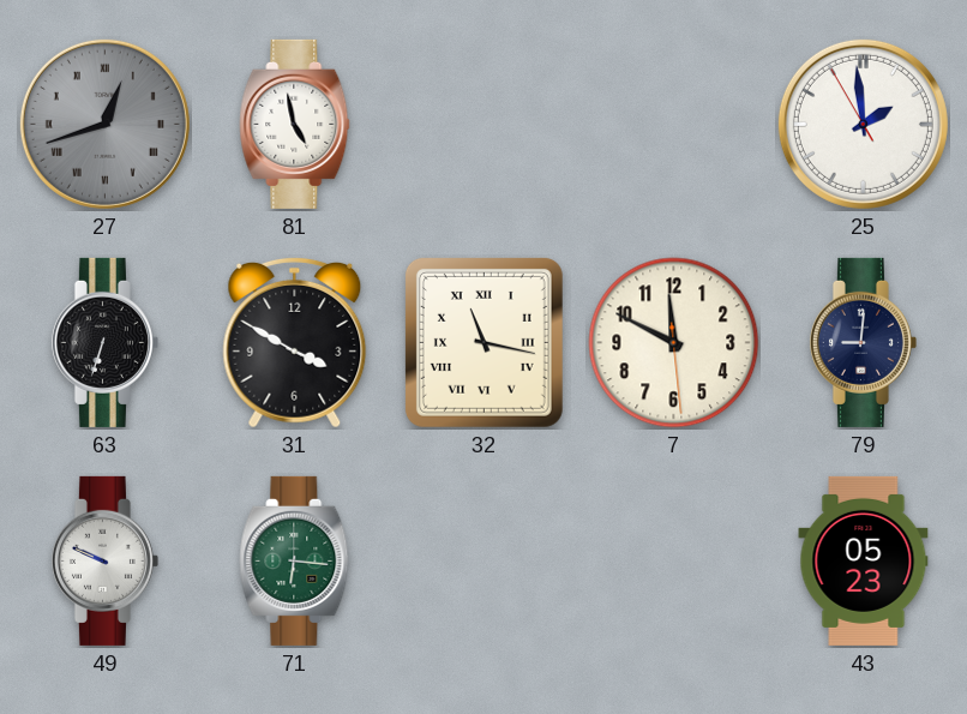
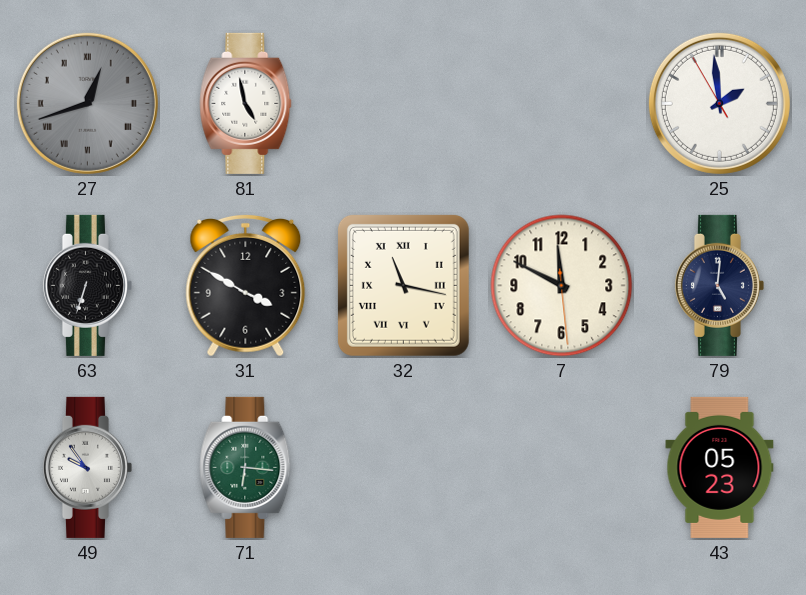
79: 9:01 -> 5:01 (719, 285)
49: 9:49 -> 9:54 (87, 467)
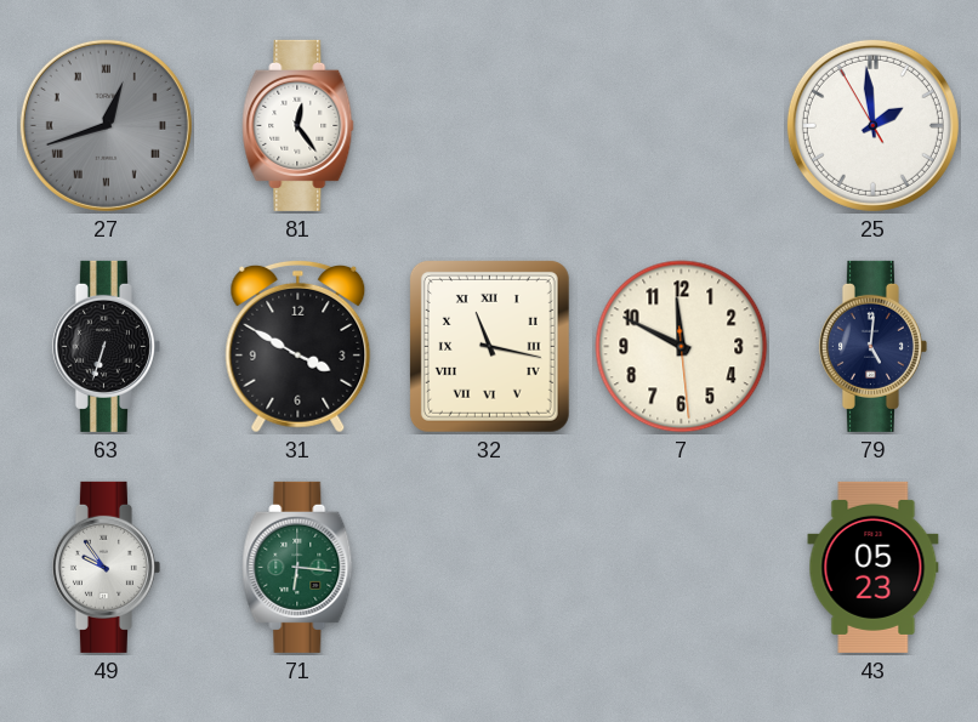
81: 4:58 -> 12:24 (298, 125)
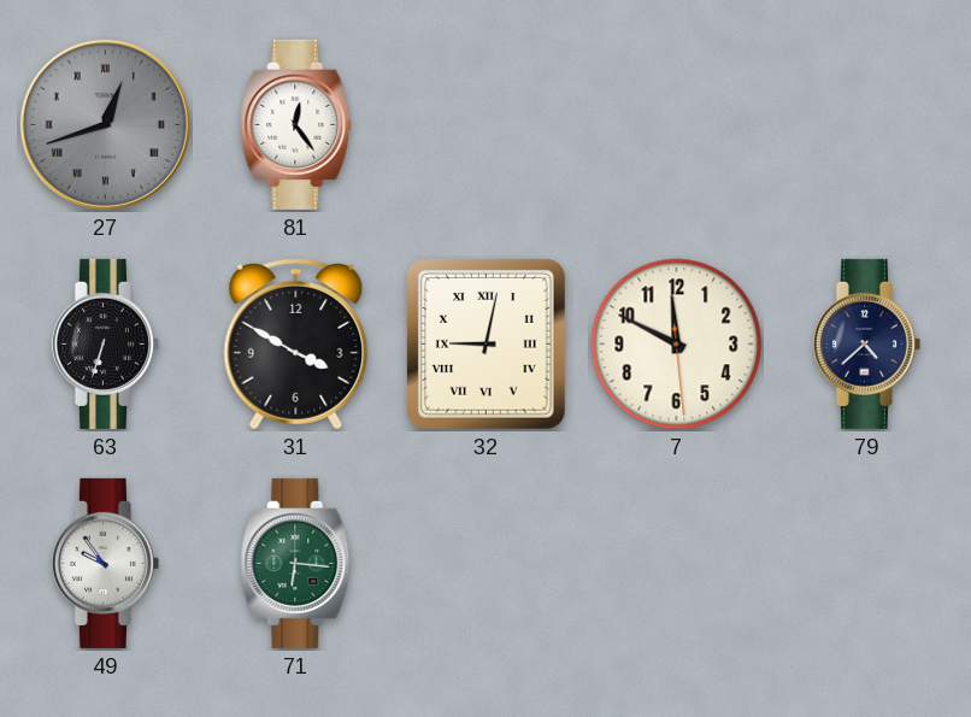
25: 1:58 -> none (872, 125)
32: 11:17 -> 9:02 (485, 343)
79: 5:01 -> 4:38 (866, 343)
43: 05:23 -> none (874, 567)
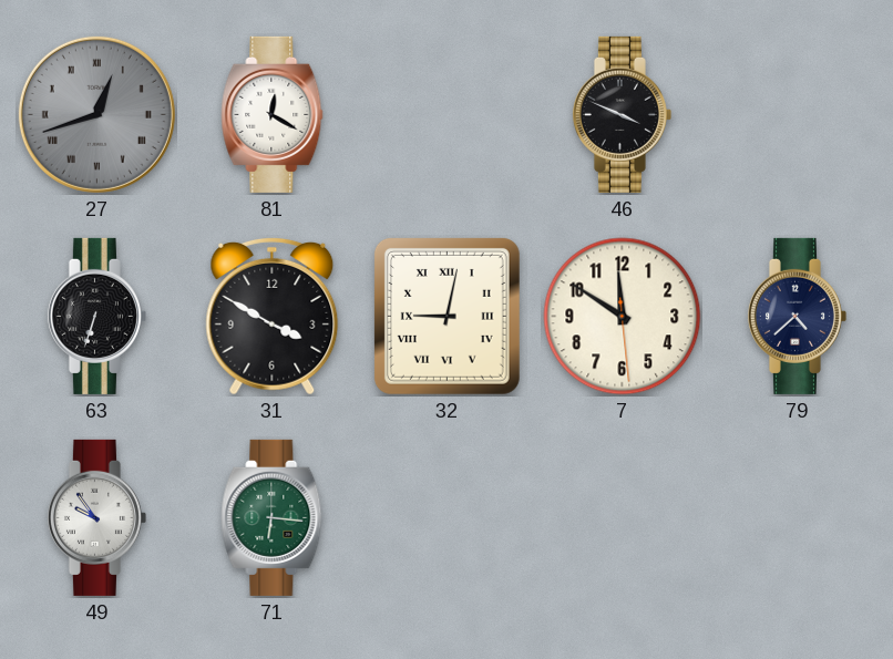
81: 12:24 -> 12:20 (273, 114)
46: none -> 3:49 (622, 114)
7: 11:49 -> 11:50 (623, 317)
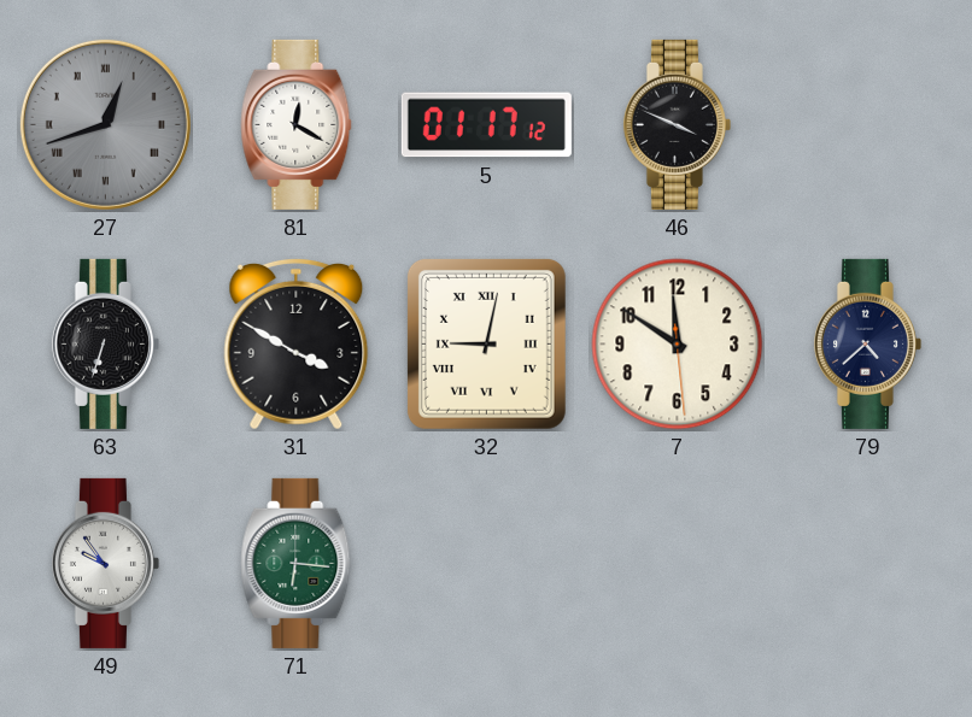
5: none -> 01:17 (486, 125)
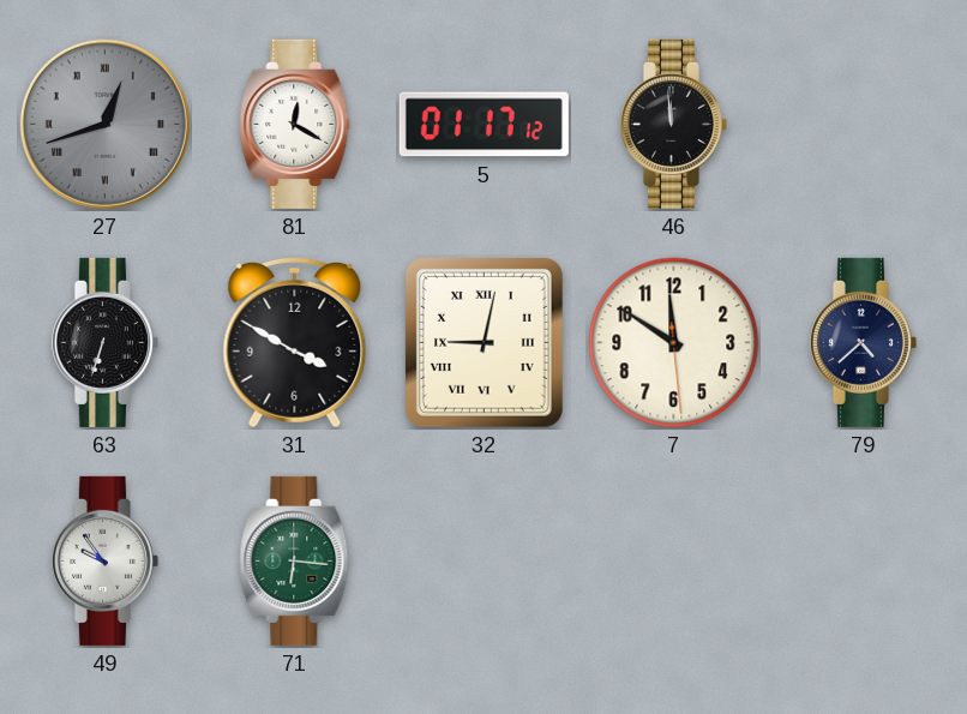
46: 3:49 -> 11:59 (673, 124)
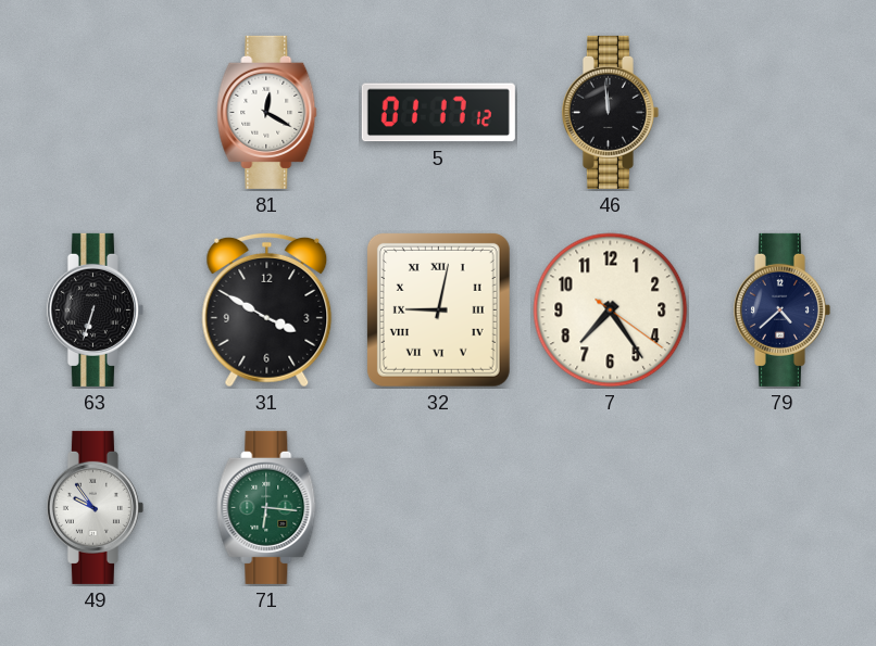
27: 12:42 -> none (104, 124)
7: 11:50 -> 7:24 (611, 311)
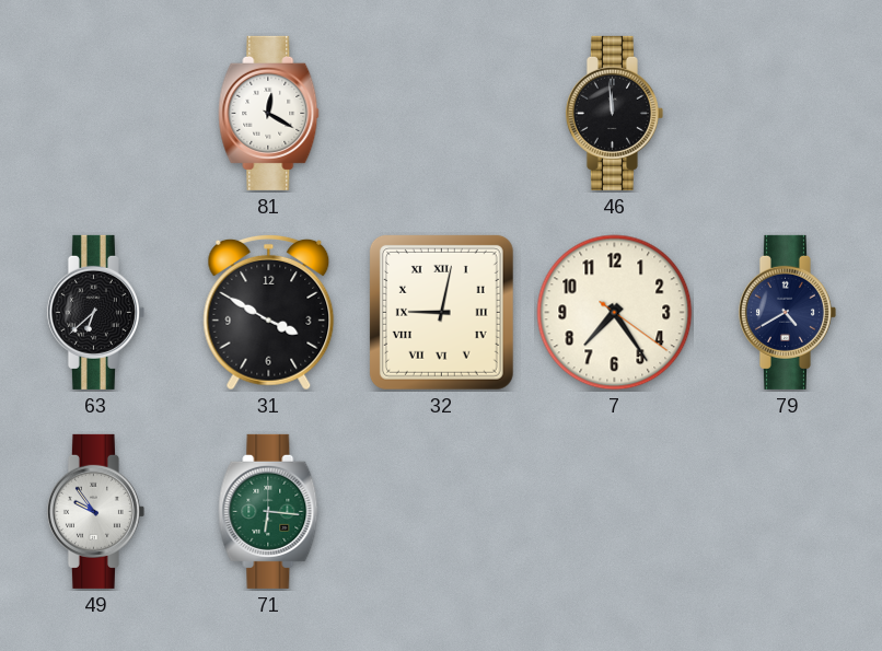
5: 01:17 -> none (438, 113)
63: 6:33 -> 6:38 (95, 312)
79: 4:38 -> 4:40 (787, 312)
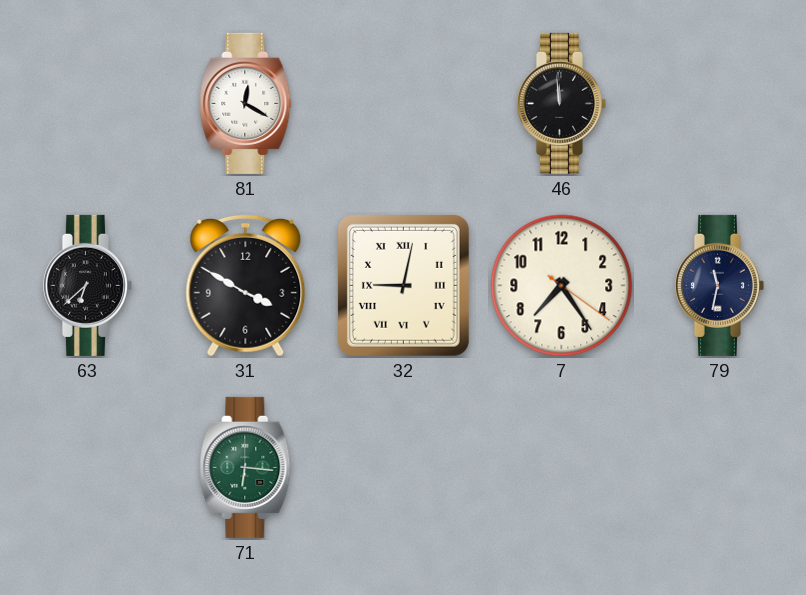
79: 4:40 -> 11:32 (719, 285)
49: 9:54 -> none (95, 511)
